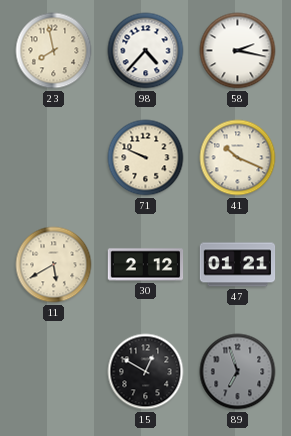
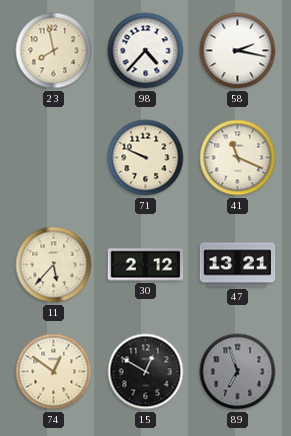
41: 10:19 -> 11:19 (238, 158)
11: 5:40 -> 5:37 (54, 265)
47: 01:21 -> 13:21 (238, 265)
74: none -> 12:51 (54, 372)
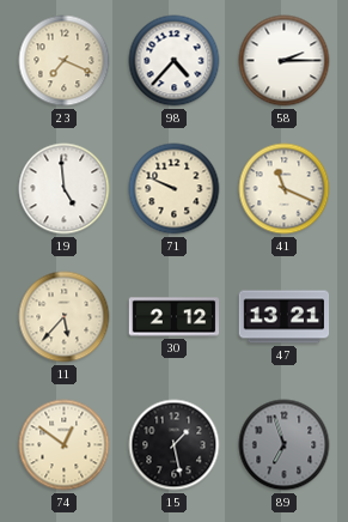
23: 7:58 -> 7:19 (65, 61)
58: 2:17 -> 2:15 (285, 61)
19: none -> 4:59 (65, 189)
15: 12:50 -> 1:28 (175, 445)
